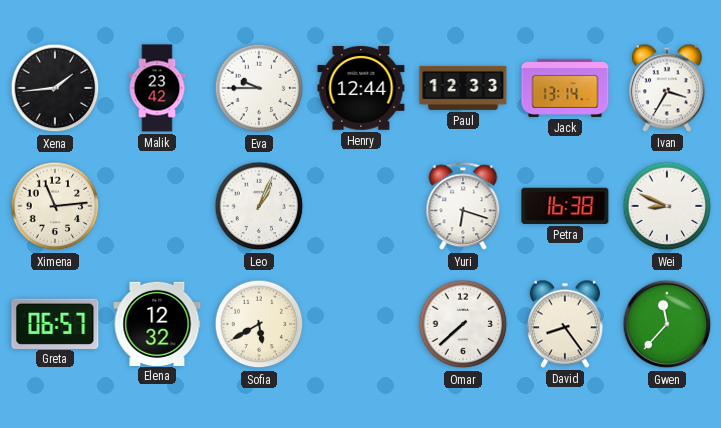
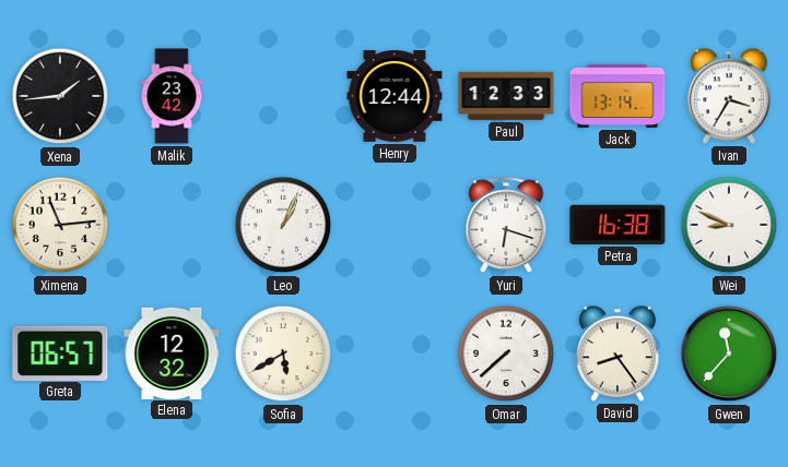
Eva: 9:45 -> none (259, 88)
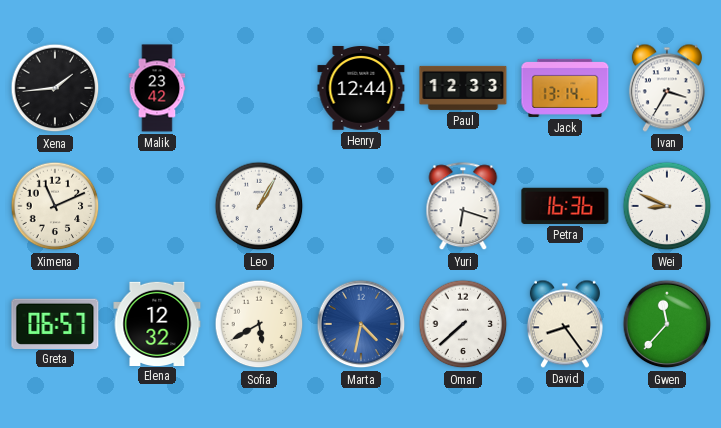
Ximena: 11:14 -> 11:11 (55, 206)
Leo: 1:04 -> 1:05 (259, 206)
Petra: 16:38 -> 16:36 (565, 206)
Marta: none -> 4:32 (361, 324)
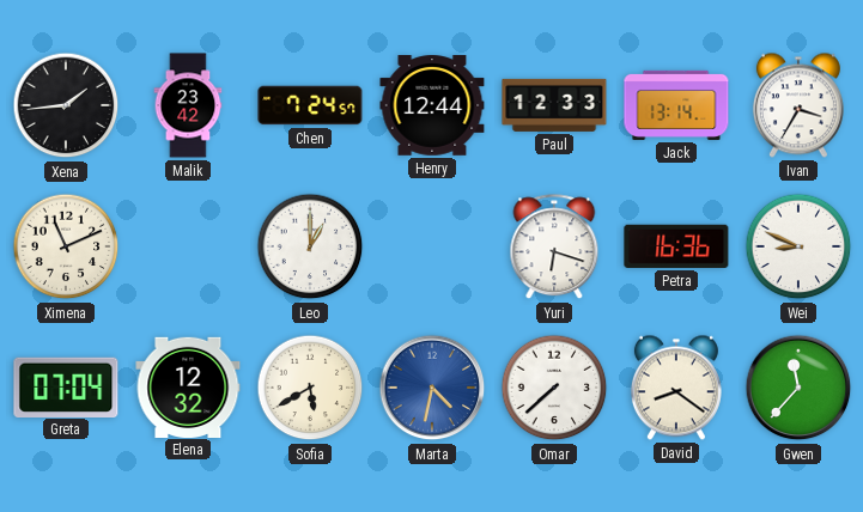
Chen: none -> 7:24 (310, 105)
Leo: 1:05 -> 1:00 (310, 246)
Greta: 06:57 -> 07:04 (66, 386)
David: 8:24 -> 8:21 (676, 388)
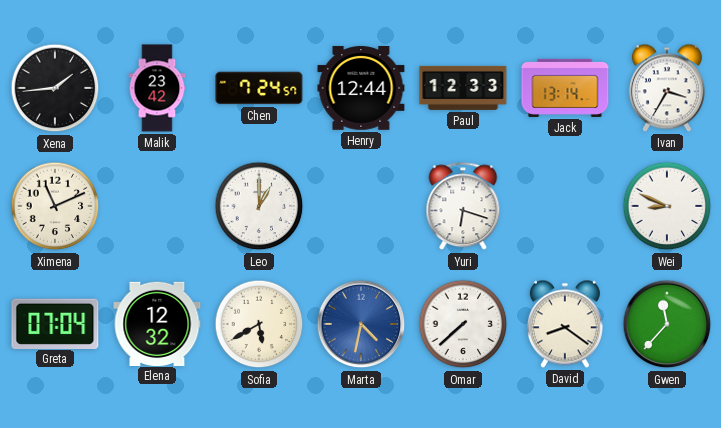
Petra: 16:36 -> none (676, 246)
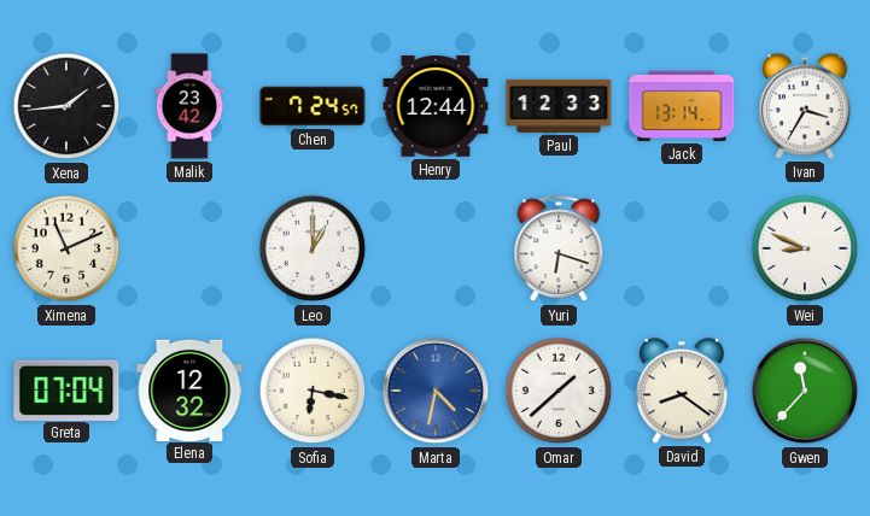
Sofia: 5:40 -> 6:17 (313, 391)
Omar: 7:38 -> 1:38 (559, 391)
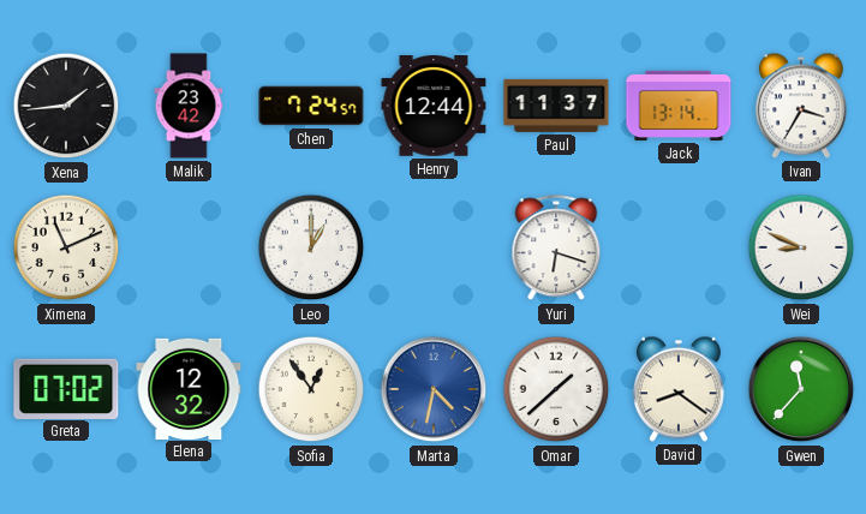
Paul: 12:33 -> 11:37 (556, 106)
Greta: 07:04 -> 07:02 (66, 388)
Sofia: 6:17 -> 12:54 (311, 389)
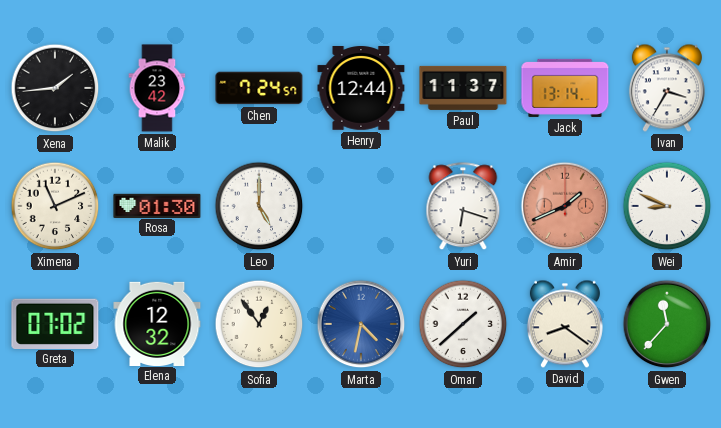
Rosa: none -> 01:30 (157, 205)
Leo: 1:00 -> 5:00 (259, 206)
Amir: none -> 1:41 (565, 206)
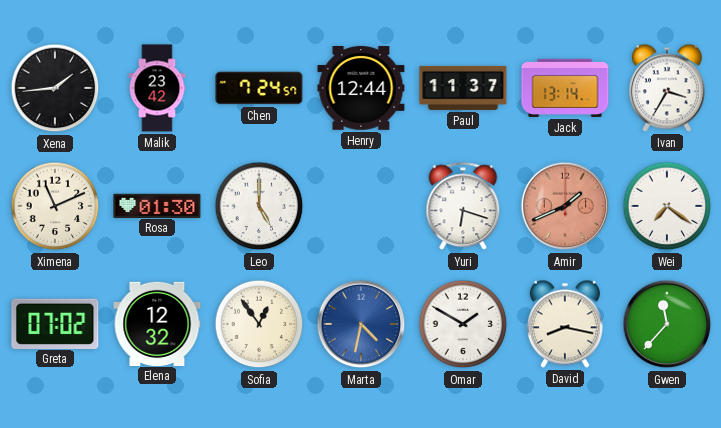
Wei: 8:49 -> 7:21 (667, 206)
Omar: 1:38 -> 1:50 (463, 324)
David: 8:21 -> 8:17 (565, 324)
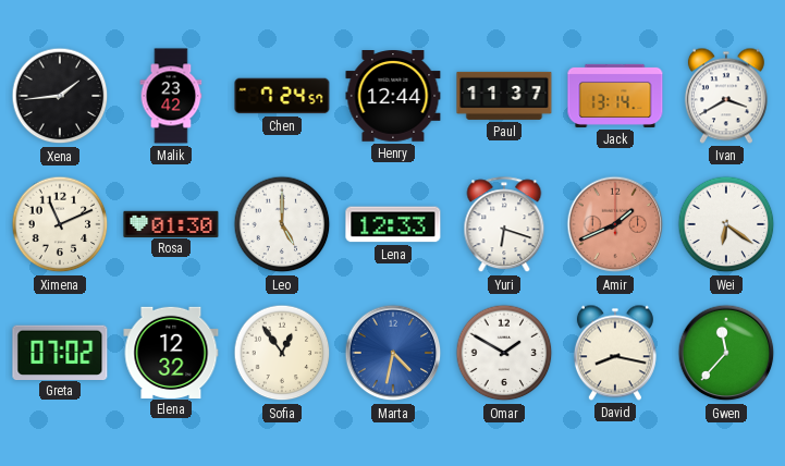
Ivan: 3:35 -> 3:40 (726, 96)
Lena: none -> 12:33 (393, 224)
Wei: 7:21 -> 6:21 (726, 224)
